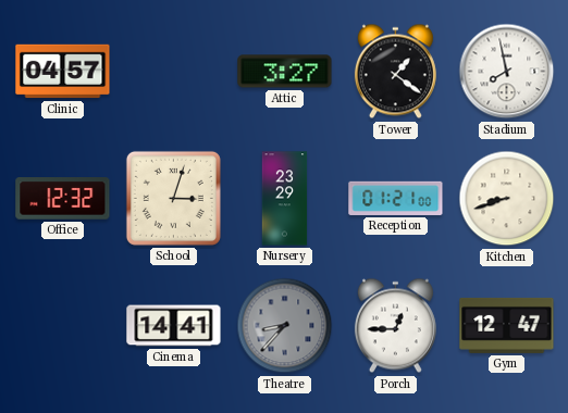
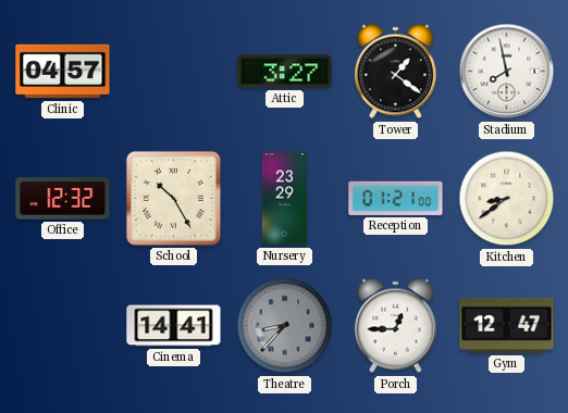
School: 3:03 -> 10:25 (173, 198)
Kitchen: 8:42 -> 8:39 (507, 199)
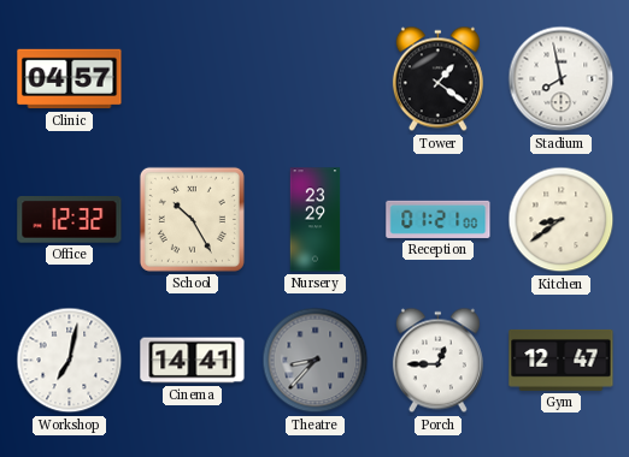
Attic: 3:27 -> none (285, 72)
Workshop: none -> 7:02 (70, 361)
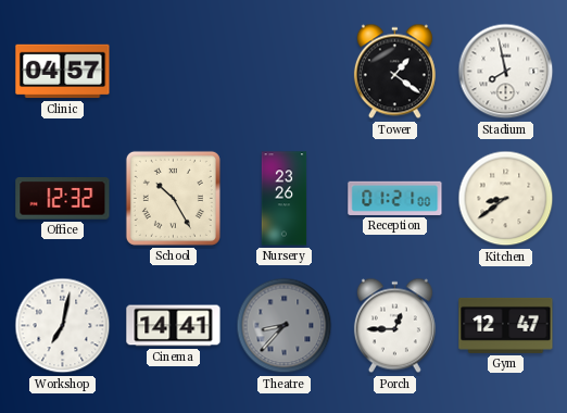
Nursery: 23:29 -> 23:26 (285, 199)
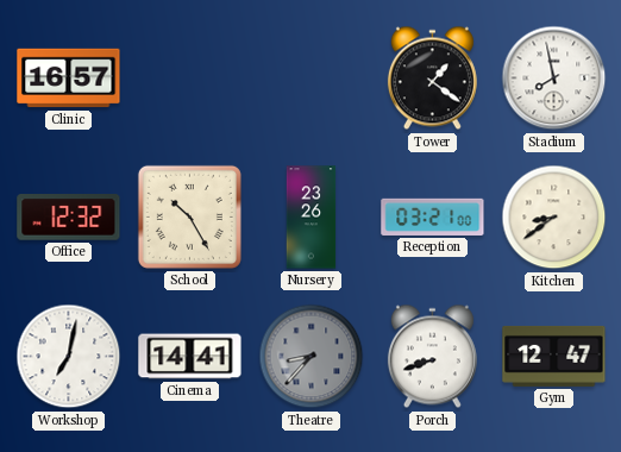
Clinic: 04:57 -> 16:57 (69, 79)
Reception: 01:21 -> 03:21 (433, 216)
Porch: 12:45 -> 8:42 (432, 357)
